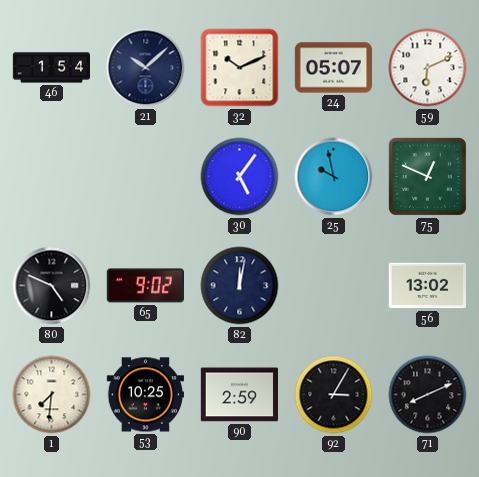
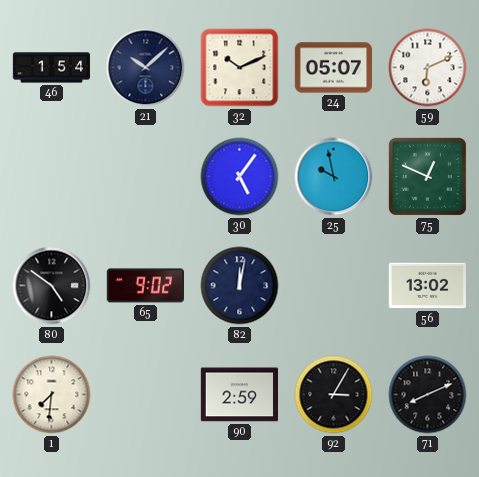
80: 4:49 -> 4:51 (52, 286)
53: 10:25 -> none (145, 395)
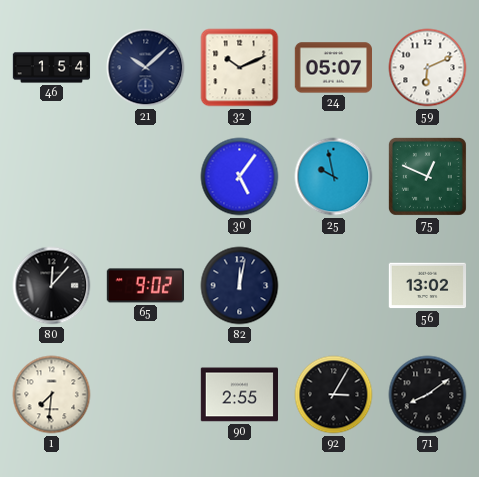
80: 4:51 -> 12:07 (52, 286)
90: 2:59 -> 2:55 (239, 395)
71: 8:11 -> 8:09 (428, 395)
